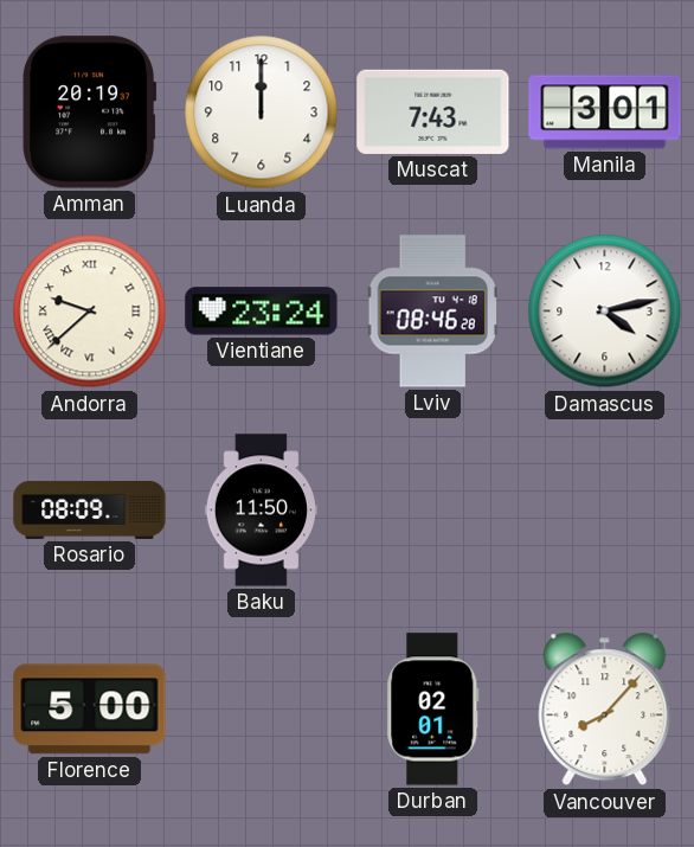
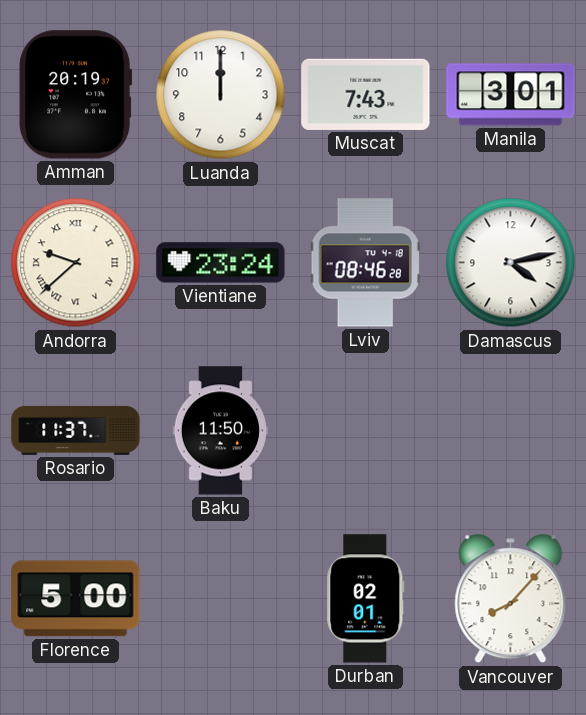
Rosario: 08:09 -> 11:37 (76, 430)
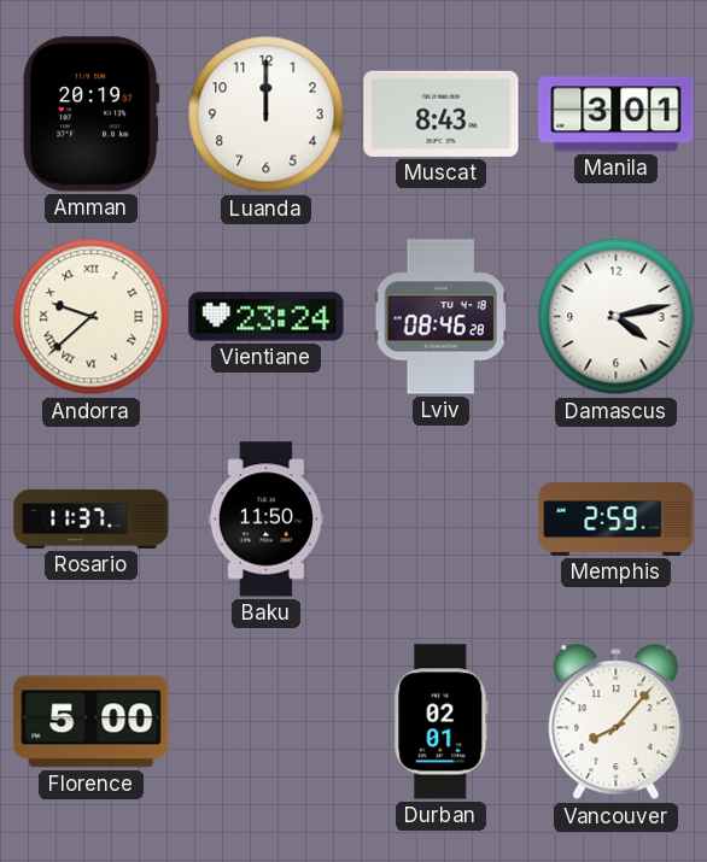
Muscat: 7:43 -> 8:43 (442, 113)
Memphis: none -> 2:59 (617, 518)
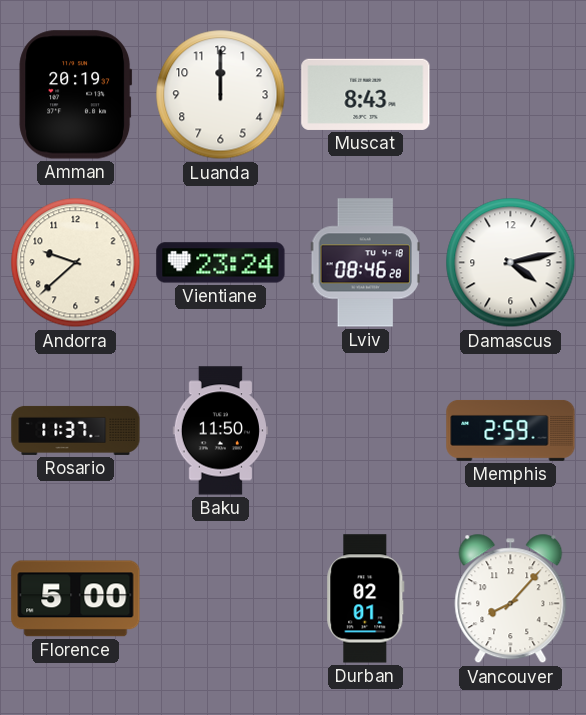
Manila: 3:01 -> none (617, 115)
Andorra numerals: Roman -> Arabic (76, 263)
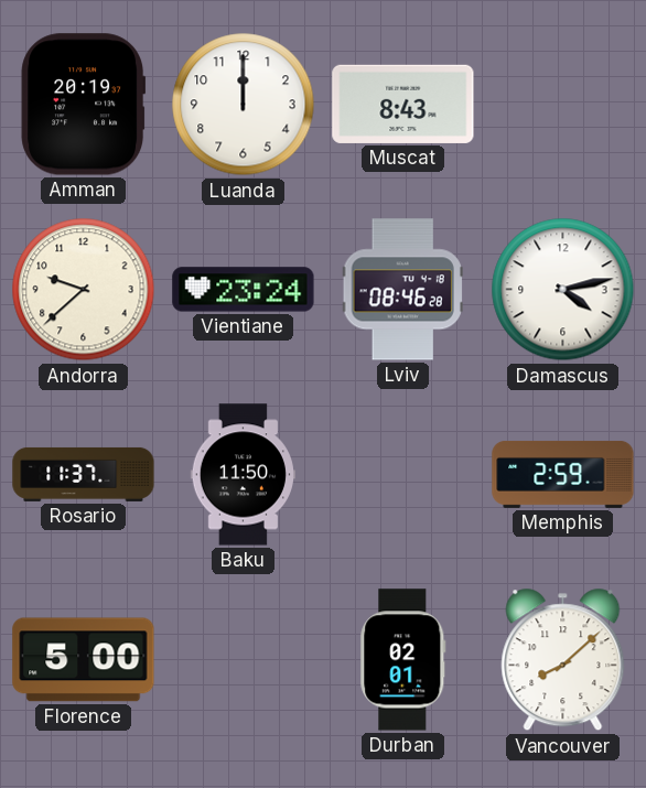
Vancouver: 8:07 -> 8:08 (563, 660)
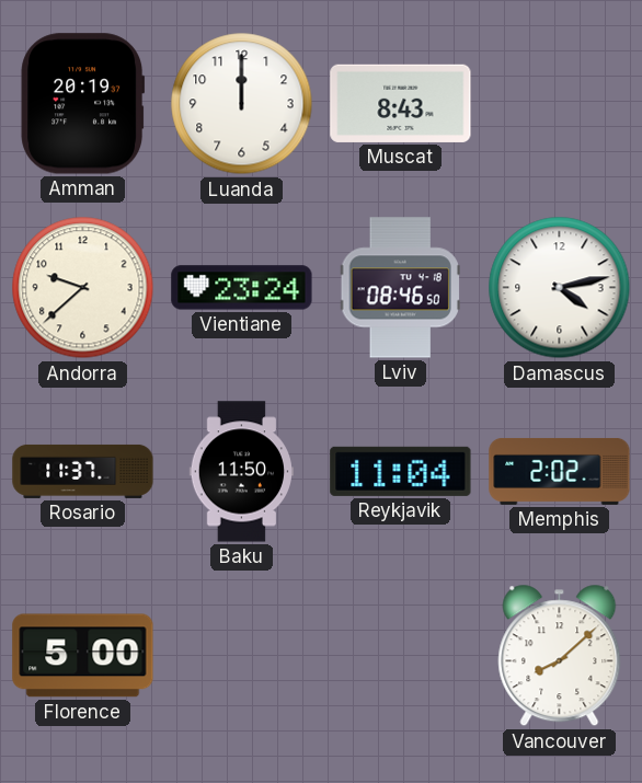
Lviv: 08:46:28 -> 08:46:50 (400, 288)
Reykjavik: none -> 11:04 (401, 471)
Memphis: 2:59 -> 2:02 (560, 471)
Durban: 02:01 -> none (403, 660)
